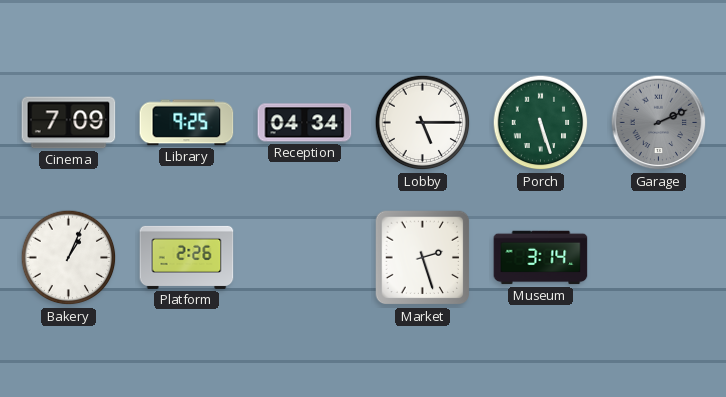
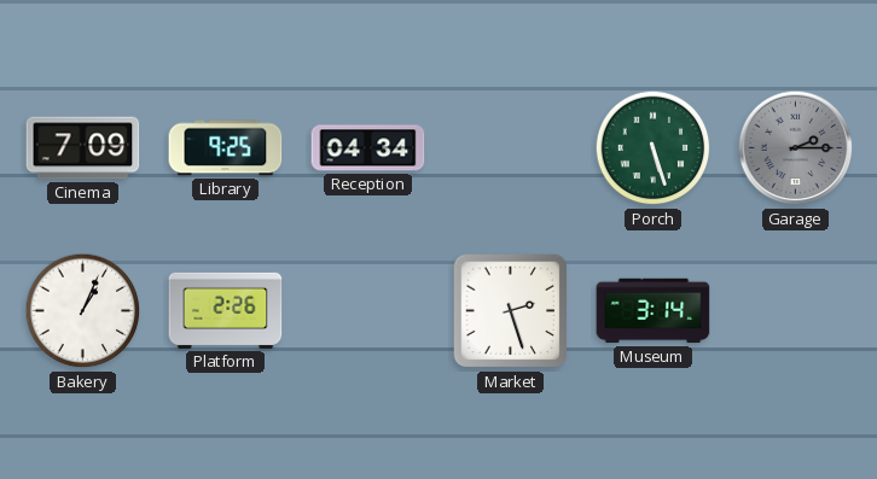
Lobby: 5:15 -> none (423, 123)
Garage: 2:11 -> 2:15 (796, 148)
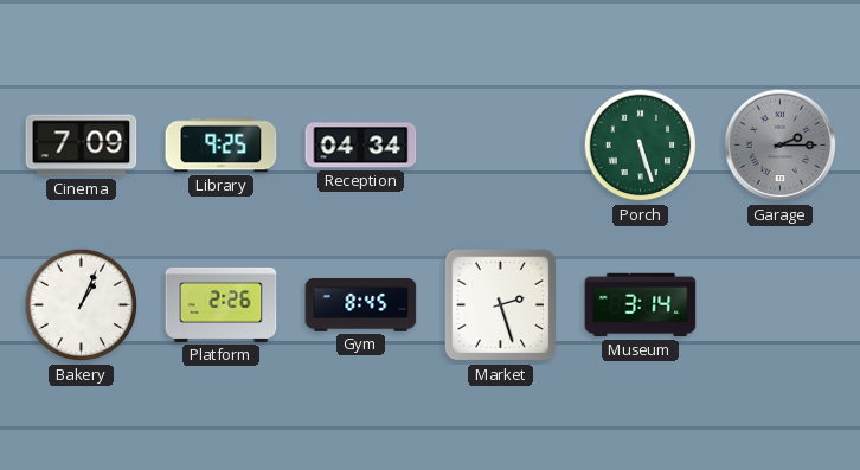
Gym: none -> 8:45 (361, 305)
